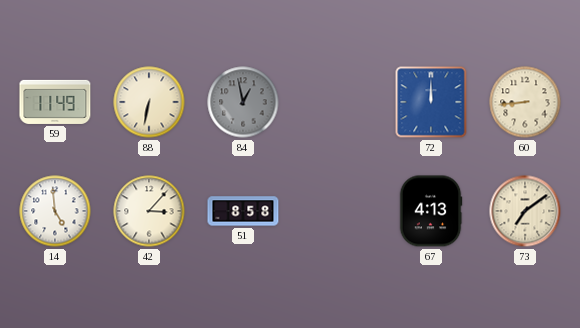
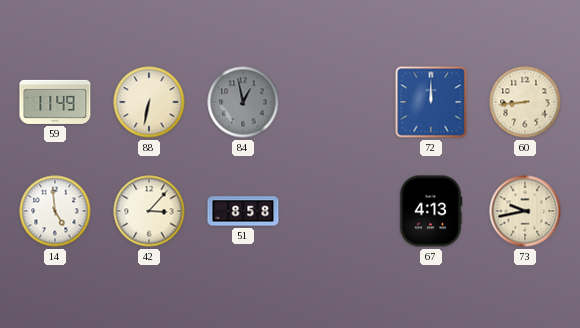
73: 7:09 -> 9:43 (525, 211)
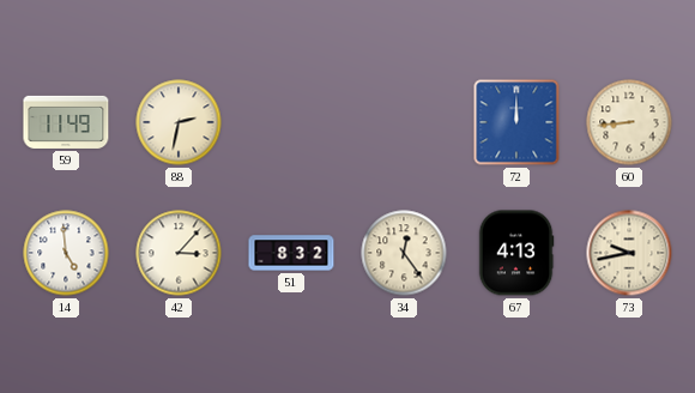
88: 6:32 -> 2:32 (179, 122)
84: 12:58 -> none (243, 102)
51: 8:58 -> 8:32 (291, 253)
34: none -> 12:24 (404, 253)
